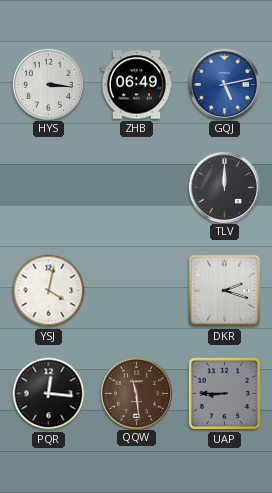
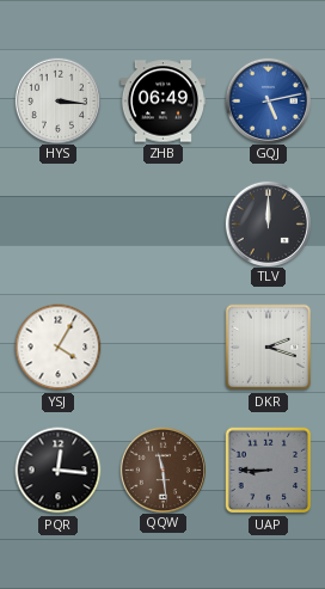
YSJ: 4:02 -> 4:05 (59, 348)
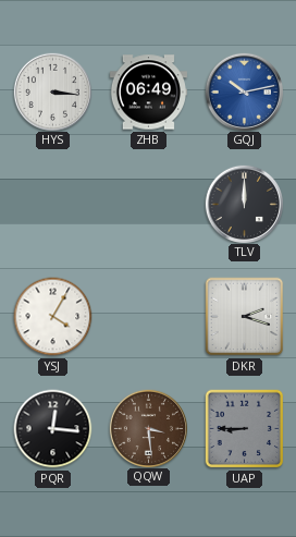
GQJ: 5:13 -> 10:13 (244, 91)
QQW: 11:29 -> 3:29 (148, 428)
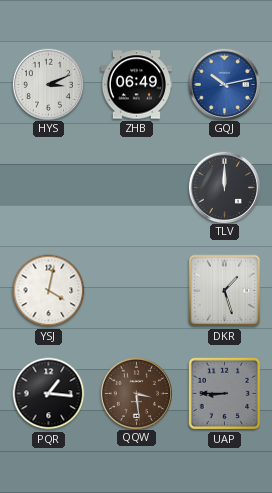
HYS: 3:16 -> 3:11 (48, 84)
YSJ: 4:05 -> 4:02 (49, 291)
DKR: 2:18 -> 1:27 (225, 291)
PQR: 12:16 -> 1:16 (49, 394)
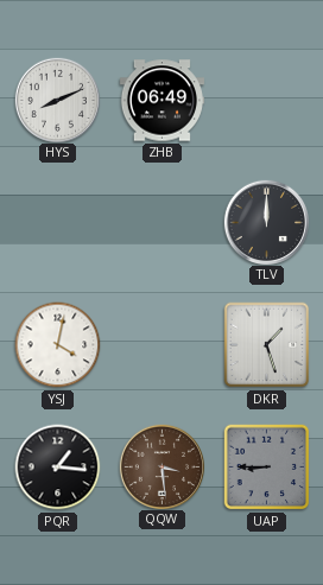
HYS: 3:11 -> 8:11 (57, 100)
GQJ: 10:13 -> none (224, 84)
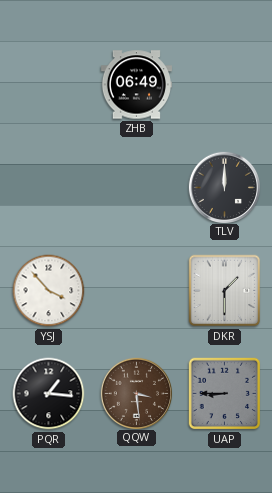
HYS: 8:11 -> none (57, 100)
YSJ: 4:02 -> 3:53 (49, 291)
DKR: 1:27 -> 1:30 (225, 291)
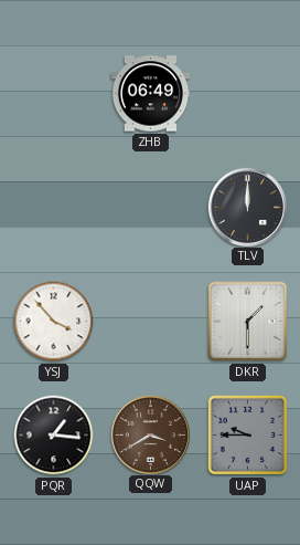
QQW: 3:29 -> 3:40 (150, 434)
UAP: 8:45 -> 9:45 (248, 436)
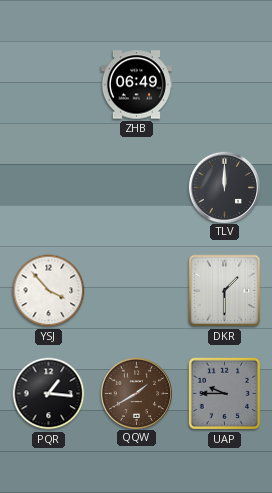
QQW: 3:40 -> 1:40 (136, 393)
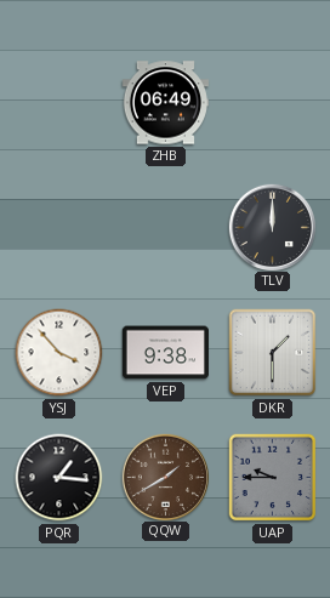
VEP: none -> 9:38 (165, 353)
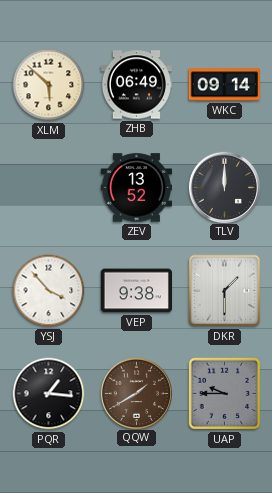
XLM: none -> 5:52 (49, 85)
WKC: none -> 09:14 (224, 85)
ZEV: none -> 13:52 (136, 188)
